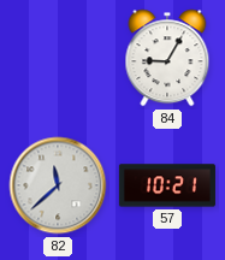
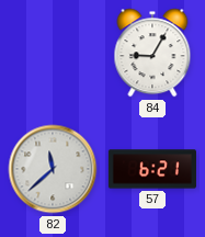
57: 10:21 -> 6:21 (152, 169)
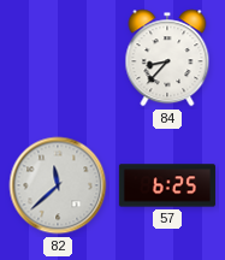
84: 9:05 -> 8:37 (167, 58)
57: 6:21 -> 6:25 (167, 185)
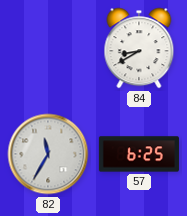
84: 8:37 -> 8:40 (139, 48)
82: 11:38 -> 11:35 (48, 154)
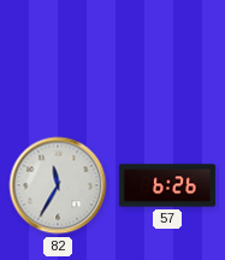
84: 8:40 -> none (139, 48)
57: 6:25 -> 6:26 (167, 185)
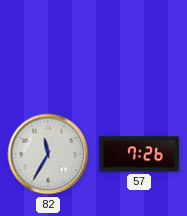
57: 6:26 -> 7:26 (139, 154)
